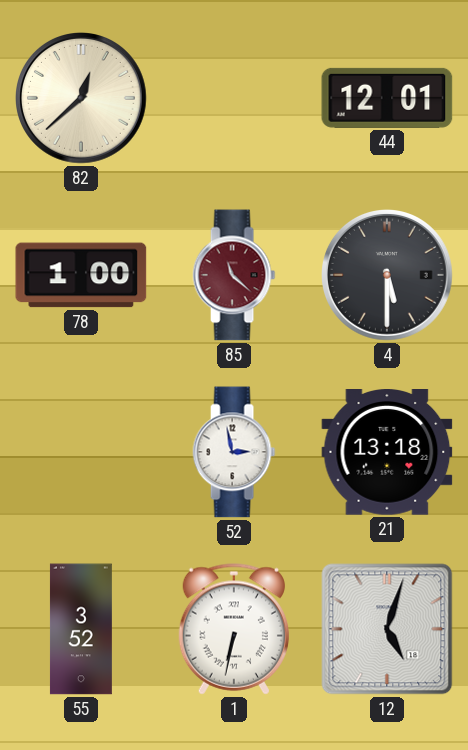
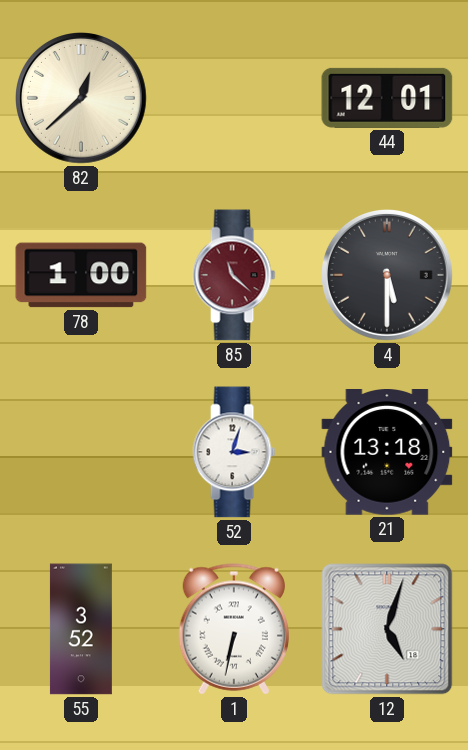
52: 2:58 -> 3:03 (234, 452)
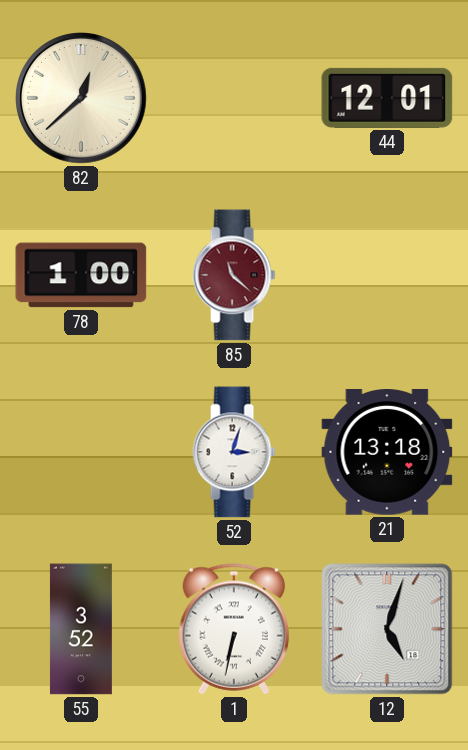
4: 5:30 -> none (388, 276)
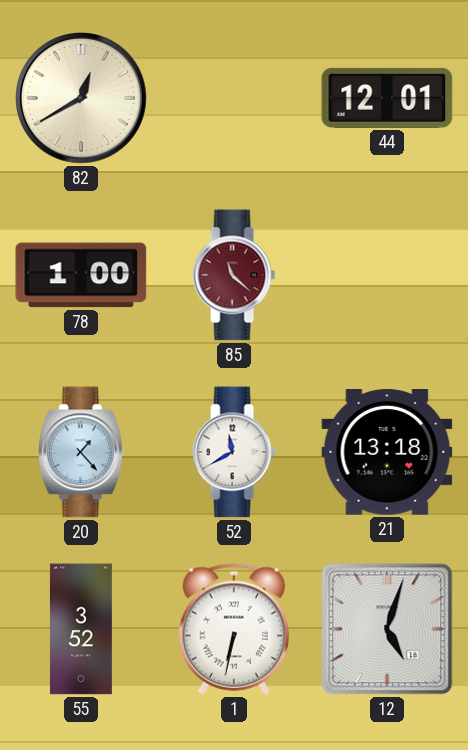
82: 12:38 -> 12:40 (82, 99)
20: none -> 1:23 (81, 452)
52: 3:03 -> 11:40 (234, 452)
